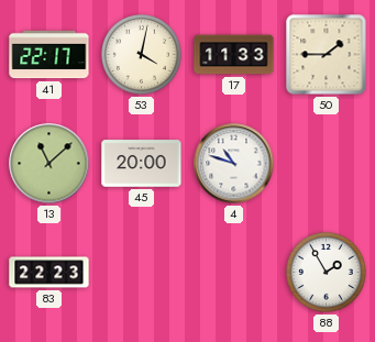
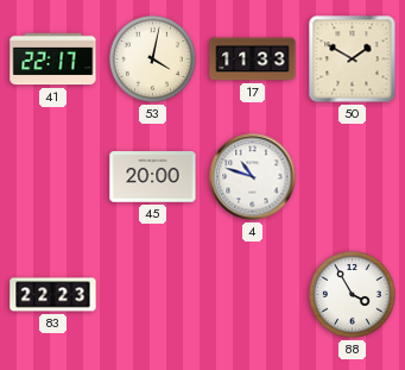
50: 1:45 -> 1:50 (353, 59)
13: 11:08 -> none (49, 164)
88: 1:55 -> 3:55 (353, 295)
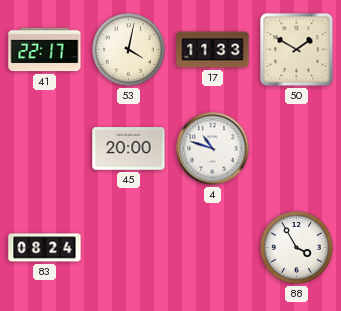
83: 22:23 -> 08:24 (45, 248)
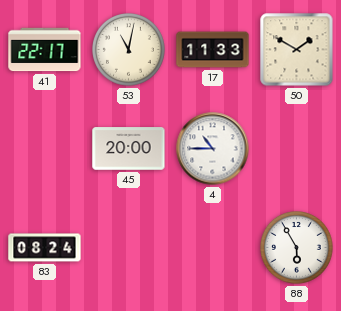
53: 4:02 -> 11:02 (129, 50)
4: 10:48 -> 10:45 (213, 149)
88: 3:55 -> 5:55 (297, 248)
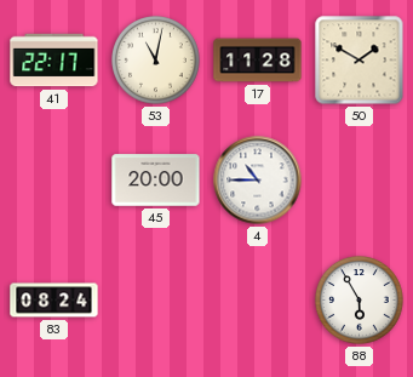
17: 11:33 -> 11:28 (258, 61)
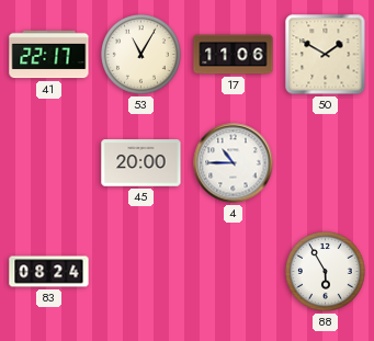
53: 11:02 -> 11:05 (141, 55)
17: 11:28 -> 11:06 (234, 55)
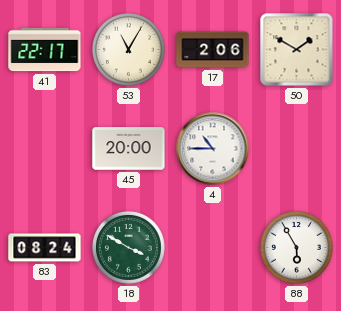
17: 11:06 -> 2:06 (213, 50)
18: none -> 3:50 (129, 248)
